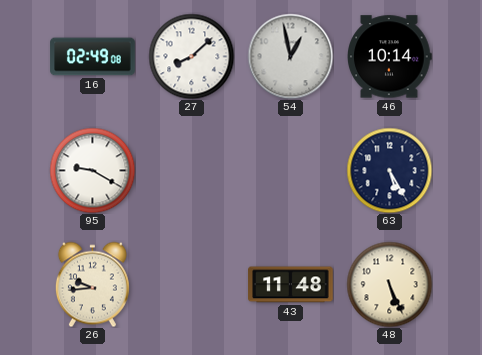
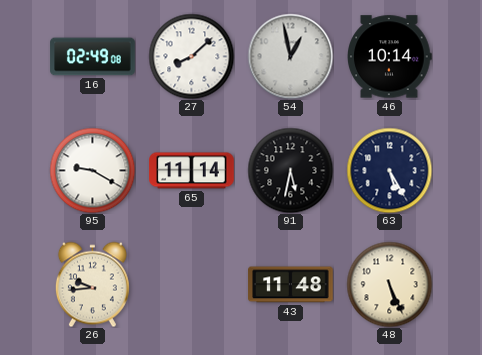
65: none -> 11:14 (192, 171)
91: none -> 5:32 (290, 170)
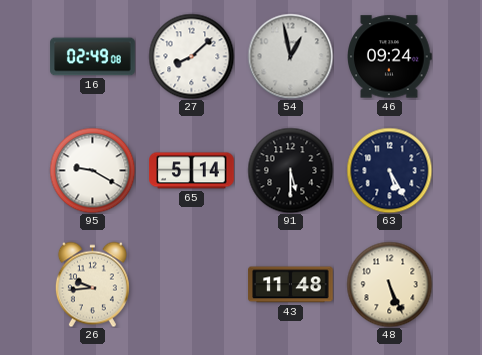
46: 10:14 -> 09:24 (390, 57)
65: 11:14 -> 5:14 (192, 171)
91: 5:32 -> 5:30 (290, 170)
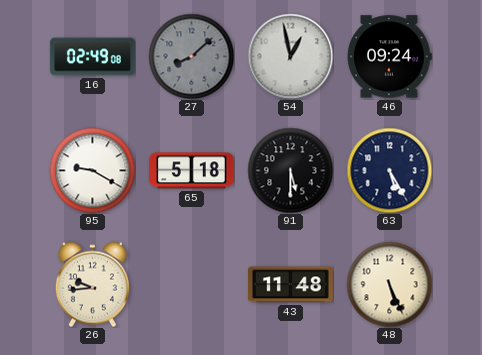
27 dial: white -> grey (191, 56)
65: 5:14 -> 5:18 (192, 171)
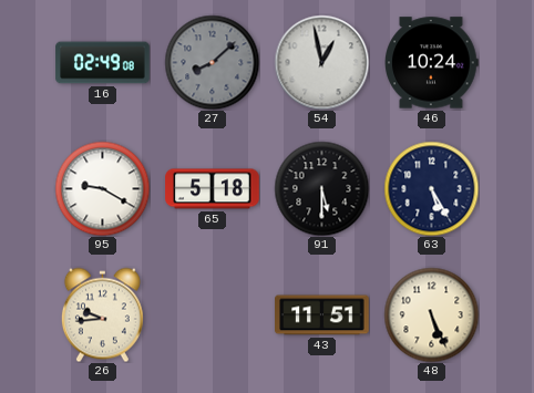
46: 09:24 -> 10:24 (432, 63)
43: 11:48 -> 11:51 (322, 316)
